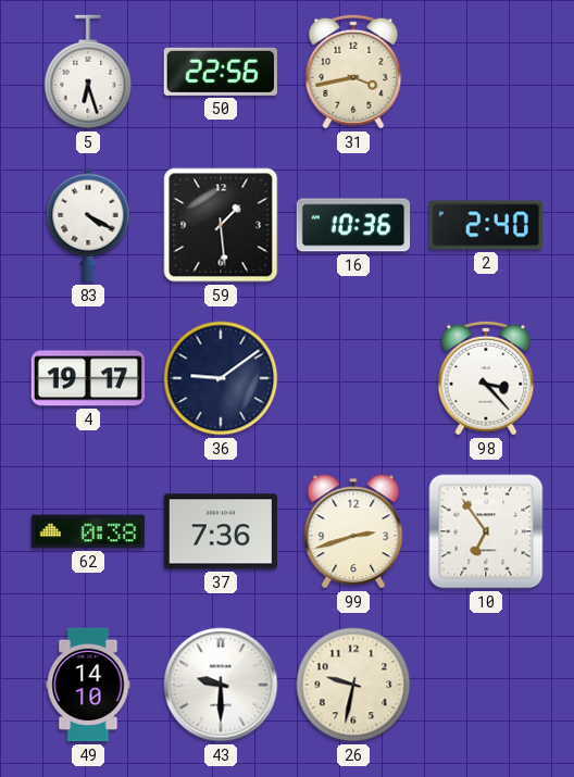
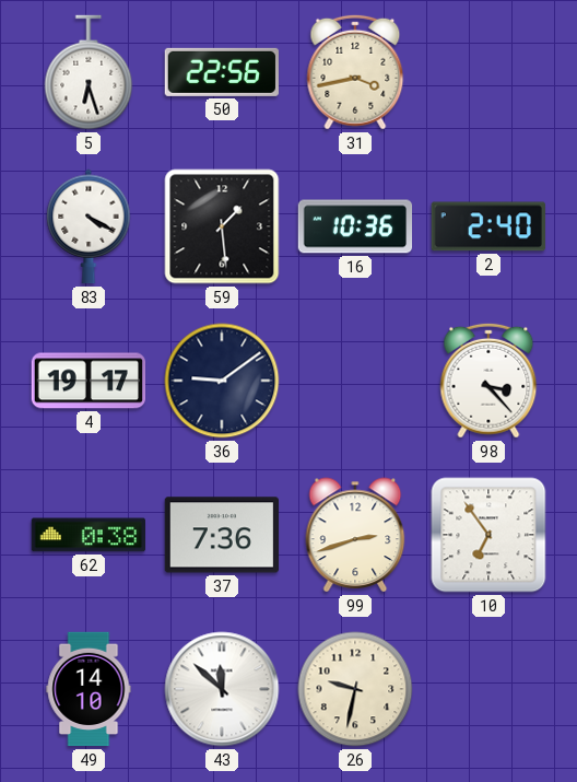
43: 9:30 -> 11:52 (222, 689)
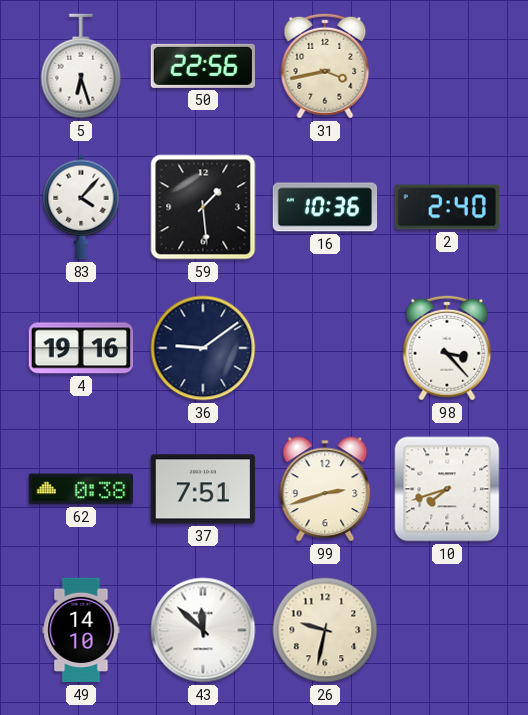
83: 4:20 -> 4:07 (81, 207)
4: 19:17 -> 19:16 (80, 348)
37: 7:36 -> 7:51 (202, 489)
10: 6:54 -> 7:42 (447, 489)
